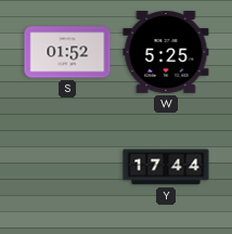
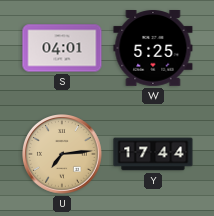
S: 01:52 -> 04:01 (62, 48)
U: none -> 7:14 (63, 155)
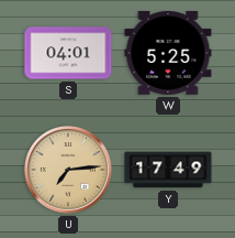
Y: 17:44 -> 17:49 (168, 170)
